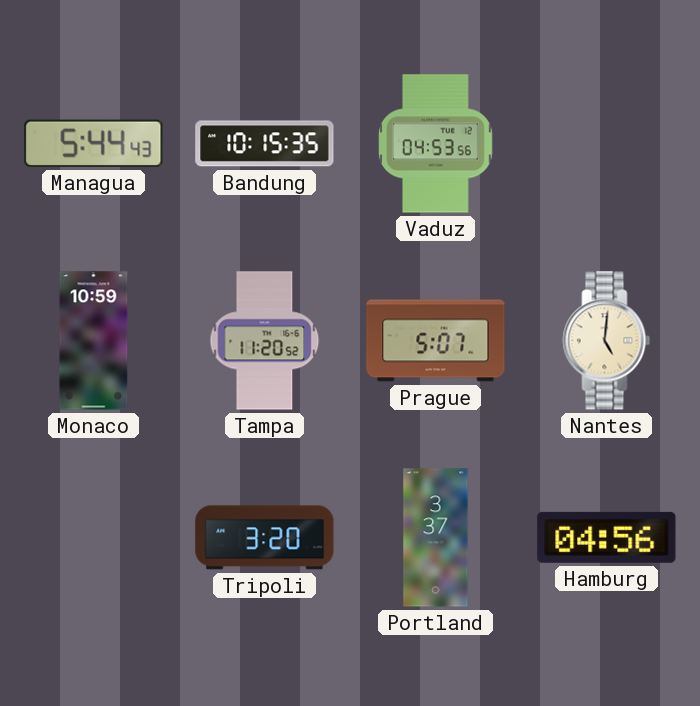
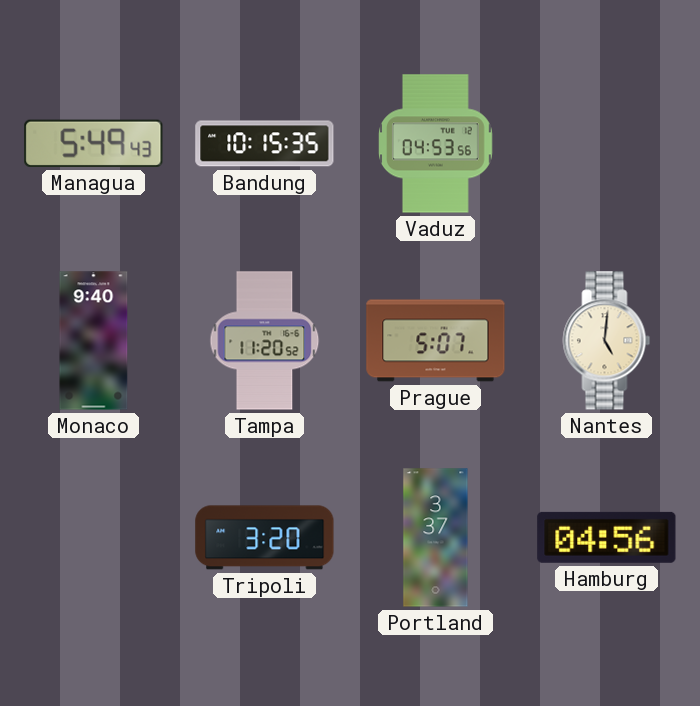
Managua: 5:44 -> 5:49 (94, 143)
Monaco: 10:59 -> 9:40 (94, 341)
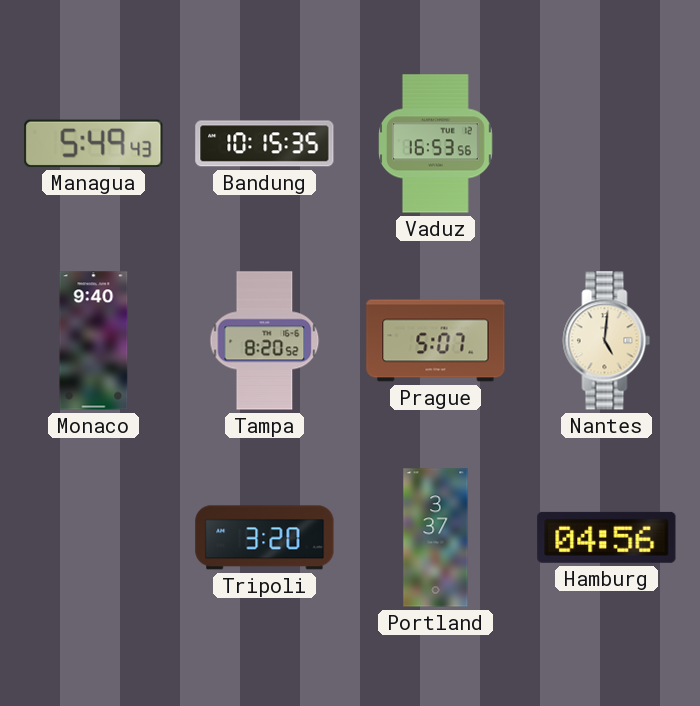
Vaduz: 04:53 -> 16:53 (436, 144)
Tampa: 11:20 -> 8:20 (265, 341)
